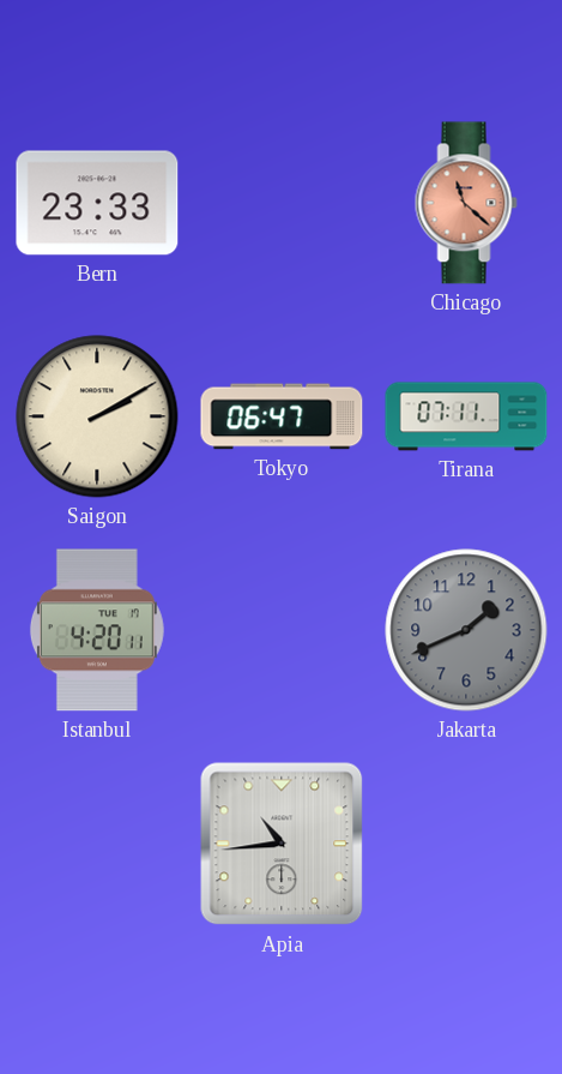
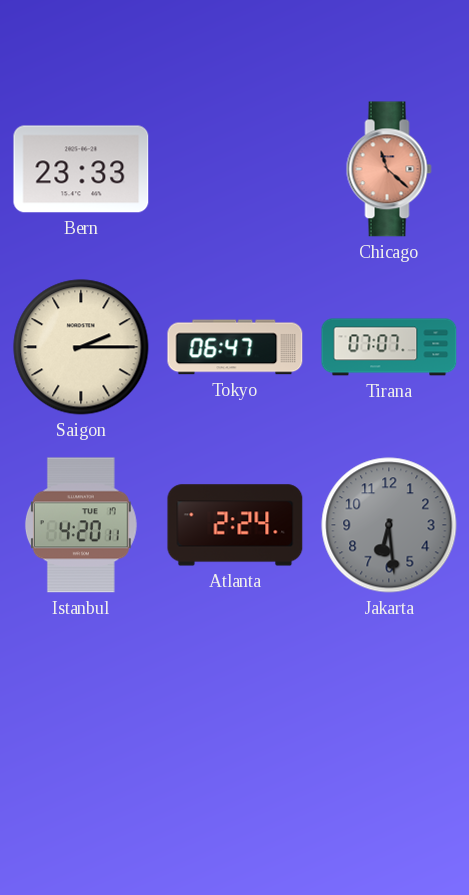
Saigon: 2:10 -> 2:15 (81, 347)
Tirana: 07:11 -> 07:07 (389, 347)
Atlanta: none -> 2:24 (235, 525)
Jakarta: 1:41 -> 6:29 (389, 525)
Apia: 10:44 -> none (282, 844)
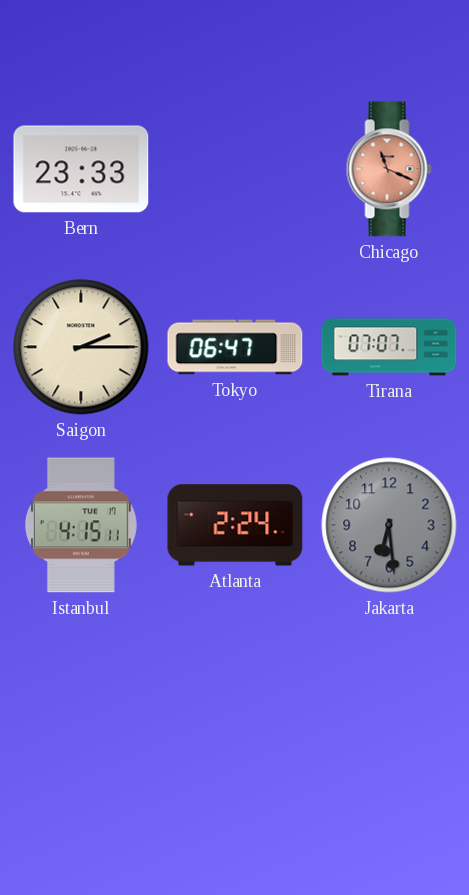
Chicago: 11:22 -> 11:19 (389, 169)
Istanbul: 4:20 -> 4:15 (81, 525)
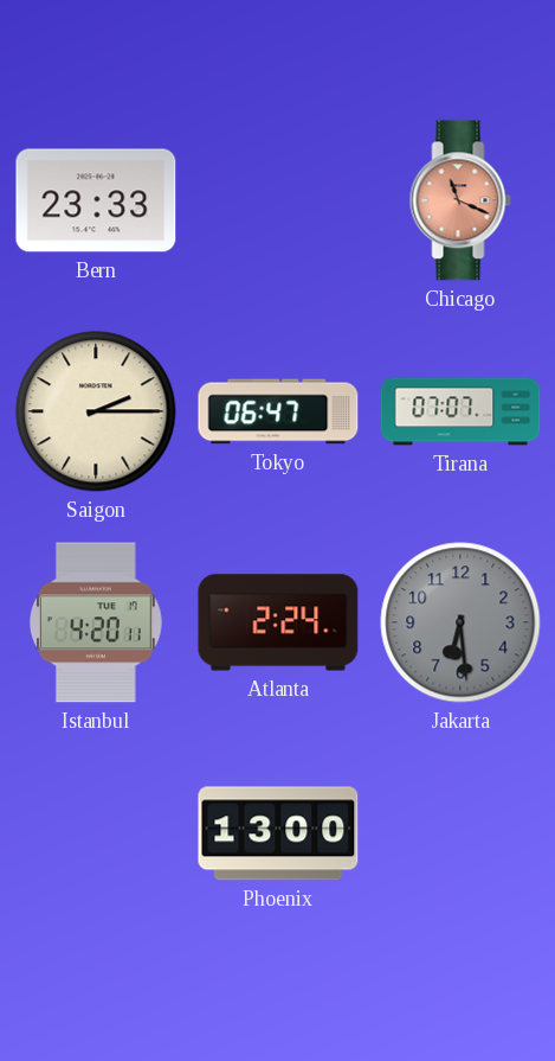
Istanbul: 4:15 -> 4:20 (96, 622)
Phoenix: none -> 13:00 (278, 833)
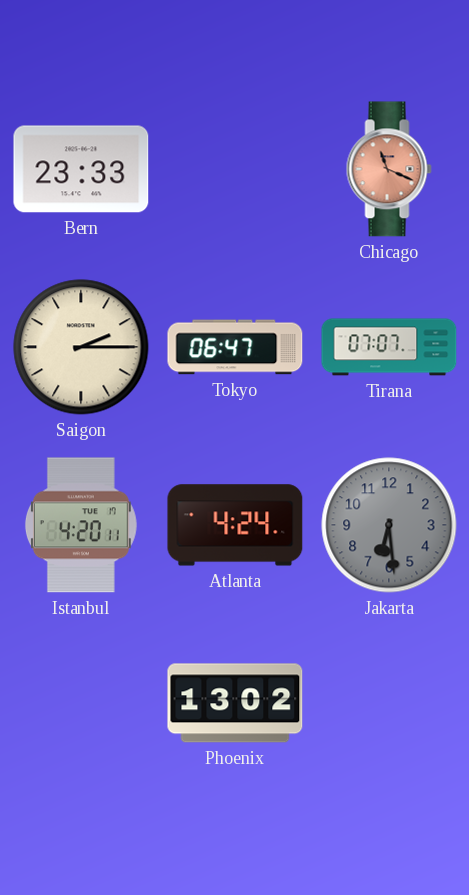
Atlanta: 2:24 -> 4:24 (235, 525)
Phoenix: 13:00 -> 13:02 (235, 703)
